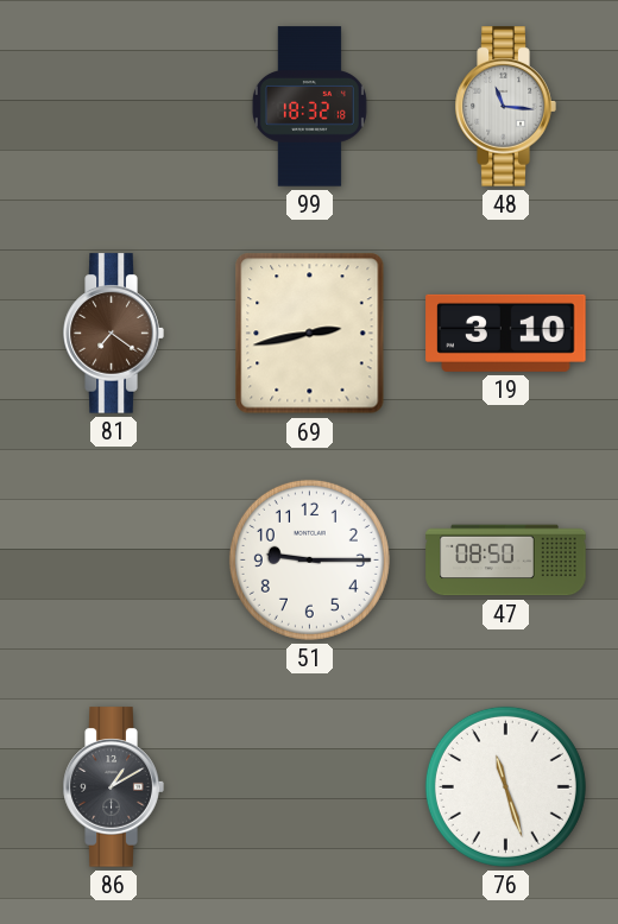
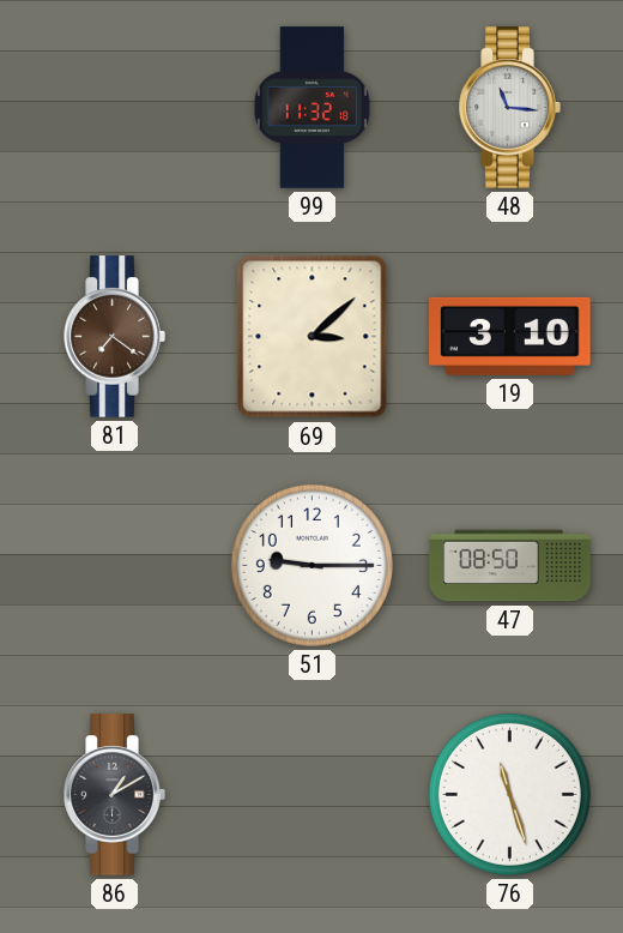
99: 18:32 -> 11:32 (311, 108)
69: 2:43 -> 3:08 (313, 337)
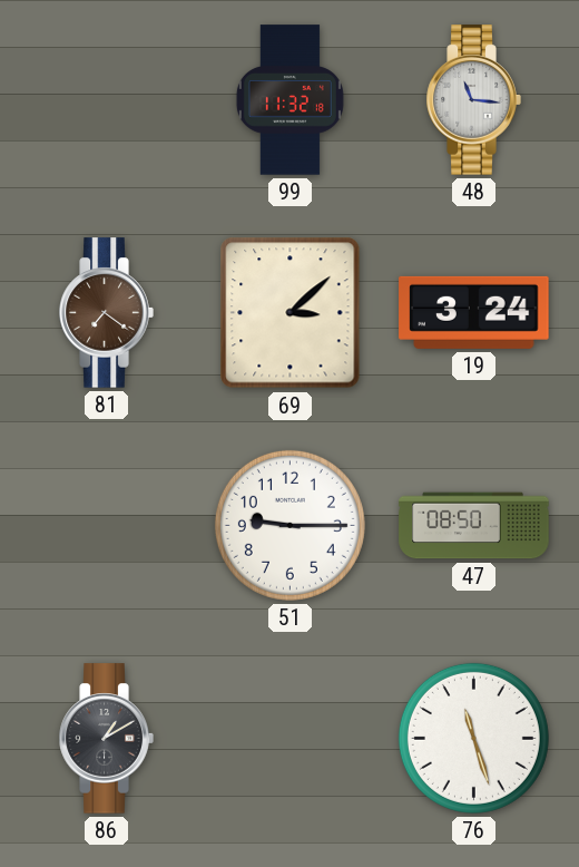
19: 3:10 -> 3:24 (474, 312)
